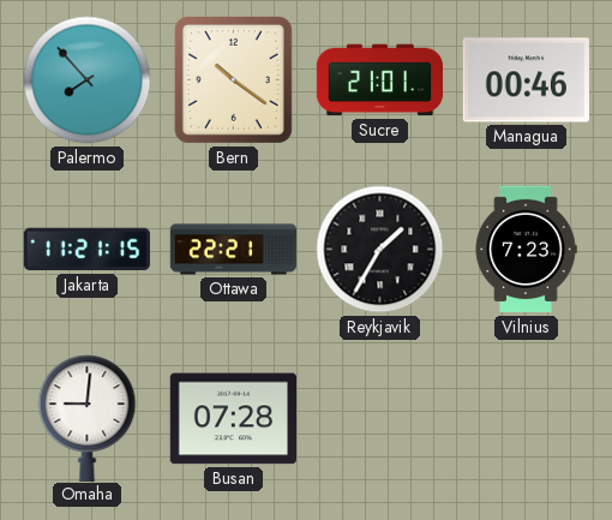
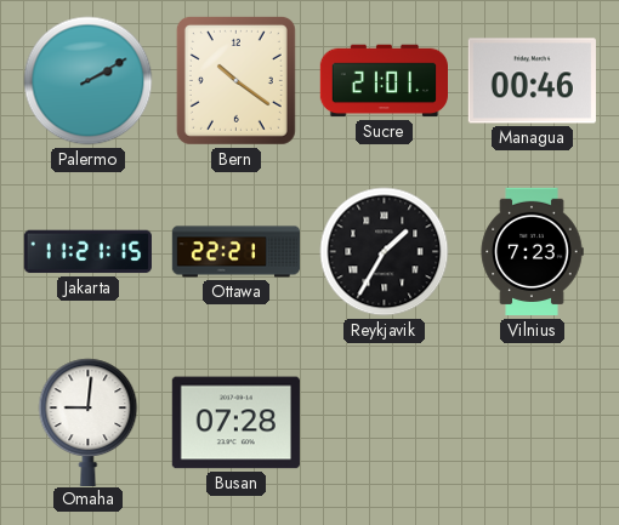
Palermo: 7:53 -> 2:10 (89, 81)
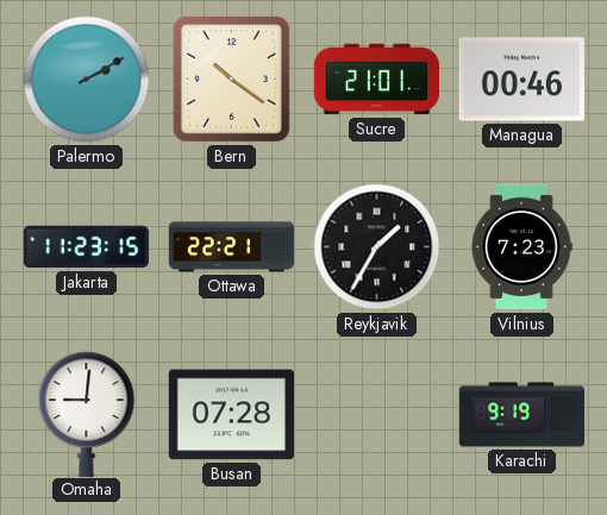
Jakarta: 11:21 -> 11:23 (86, 247)
Karachi: none -> 9:19 (522, 415)
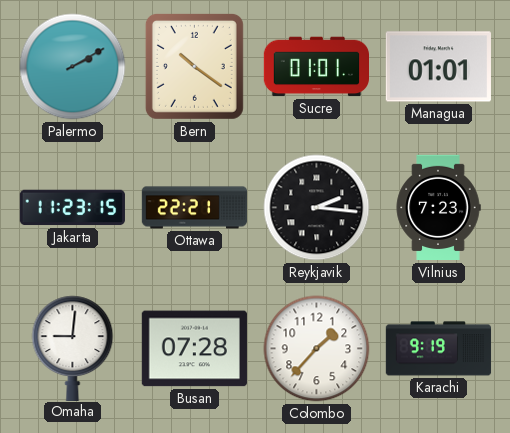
Sucre: 21:01 -> 01:01 (316, 67)
Managua: 00:46 -> 01:01 (438, 67)
Reykjavik: 1:35 -> 2:16 (317, 208)
Colombo: none -> 1:37 (317, 349)
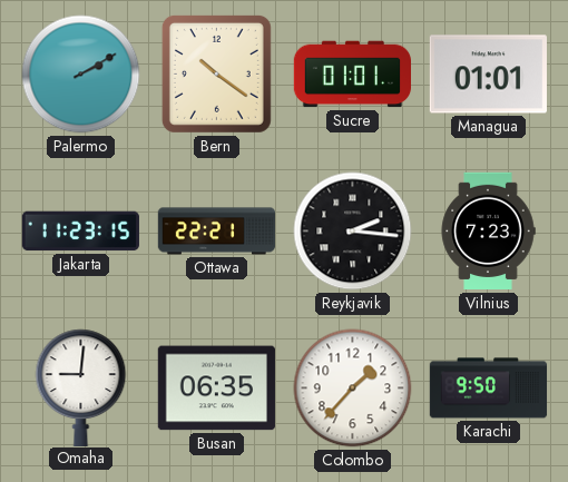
Busan: 07:28 -> 06:35 (216, 388)
Karachi: 9:19 -> 9:50 (489, 388)
